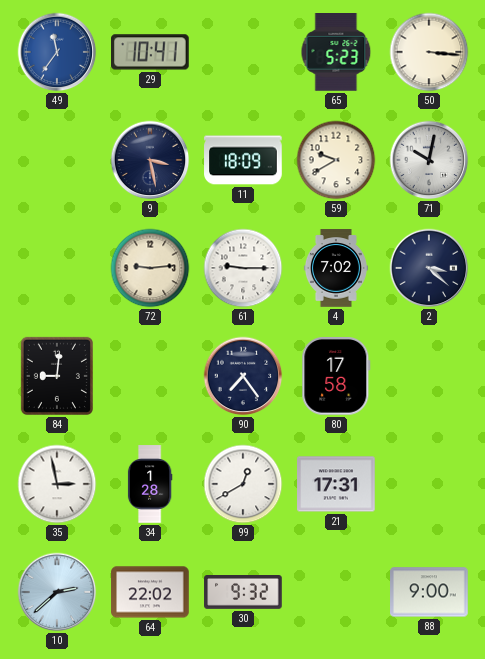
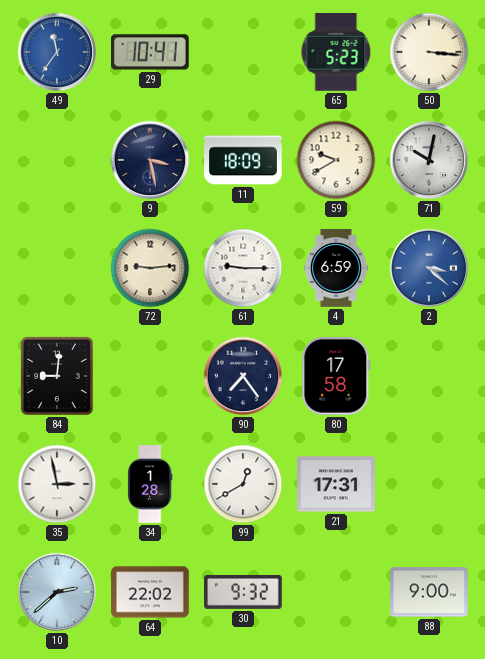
4: 7:02 -> 6:59 (336, 268)
2 dial: navy -> blue (429, 268)
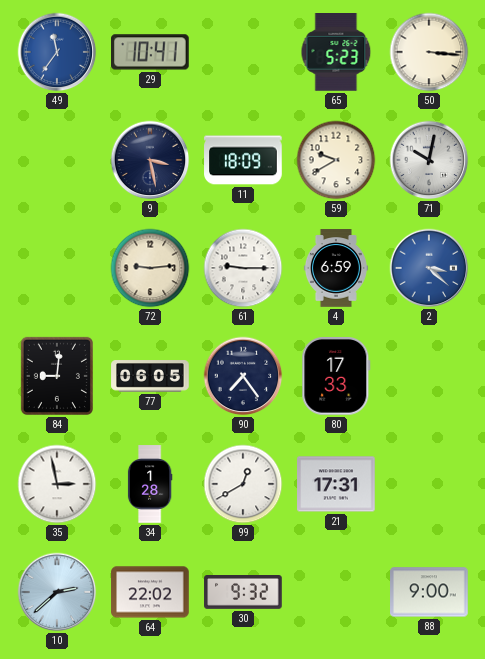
77: none -> 06:05 (150, 376)
80: 17:58 -> 17:33 (336, 377)
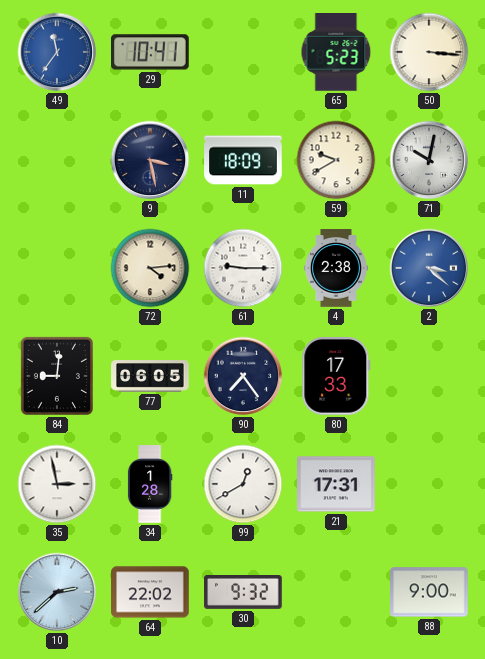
72: 9:14 -> 4:14 (150, 268)
4: 6:59 -> 2:38 (336, 268)
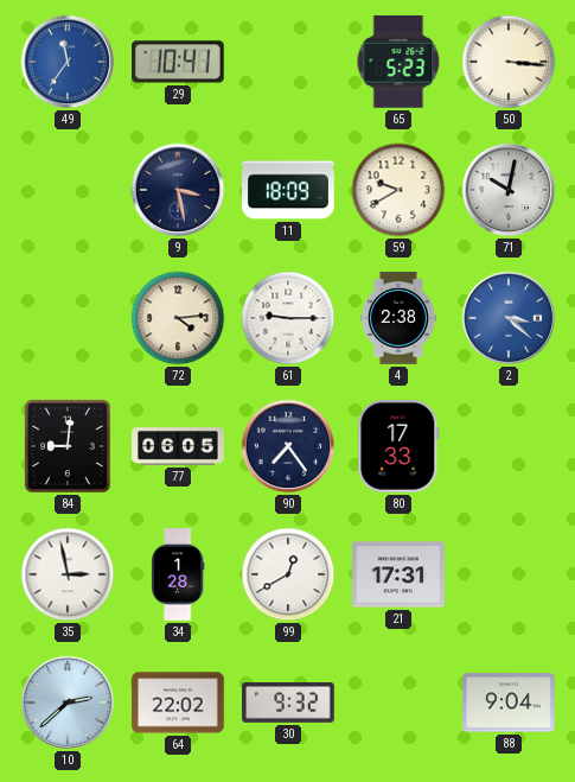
88: 9:00 -> 9:04 (509, 702)
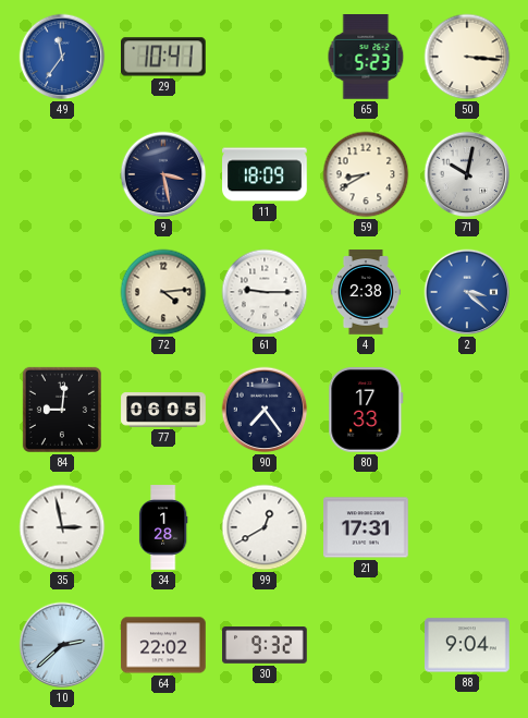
59: 9:40 -> 8:40 (366, 174)
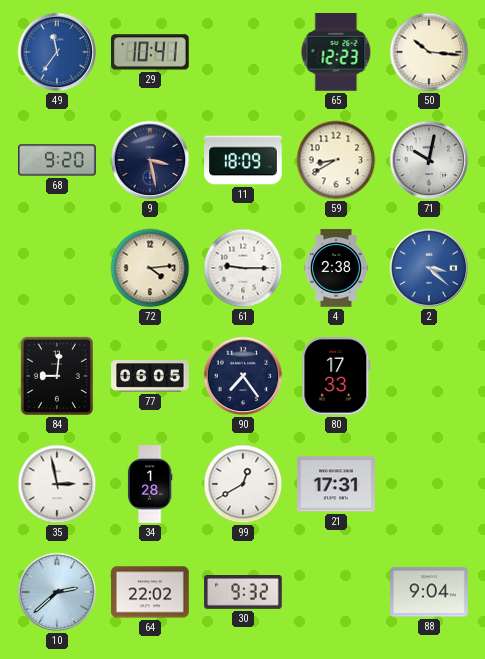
65: 5:23 -> 12:23 (336, 53)
50: 3:16 -> 10:16 (429, 52)
68: none -> 9:20 (57, 160)
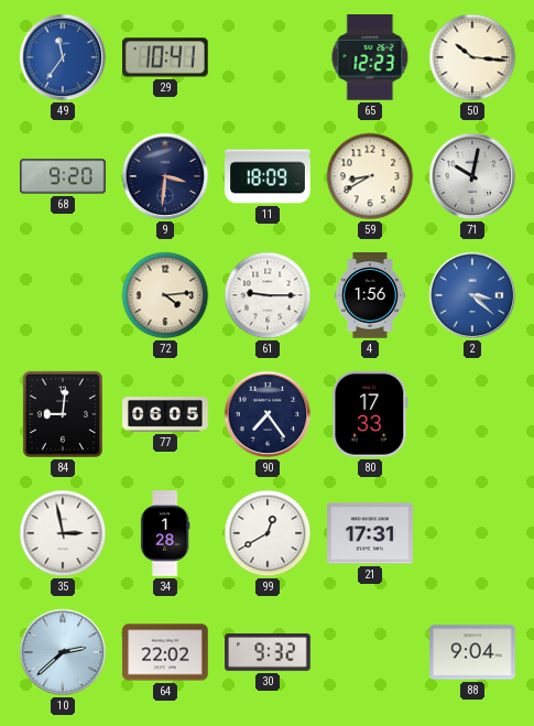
9: 3:28 -> 3:31 (165, 176)
4: 2:38 -> 1:56 (370, 295)
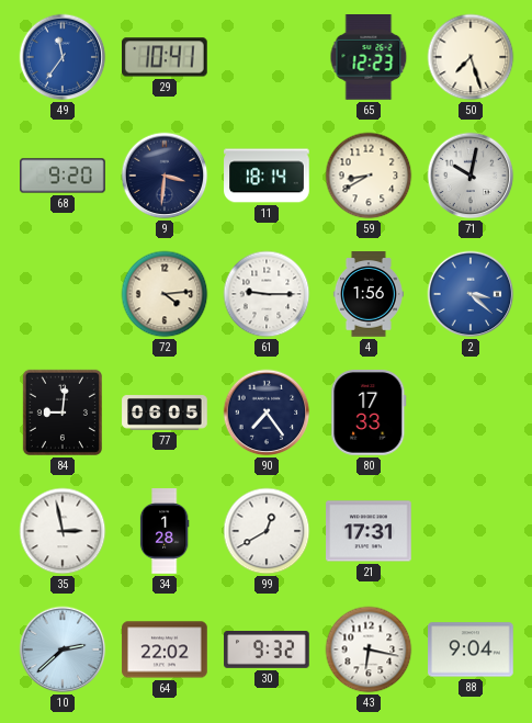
50: 10:16 -> 7:27 (471, 57)
11: 18:09 -> 18:14 (267, 176)
43: none -> 6:17 (369, 649)
